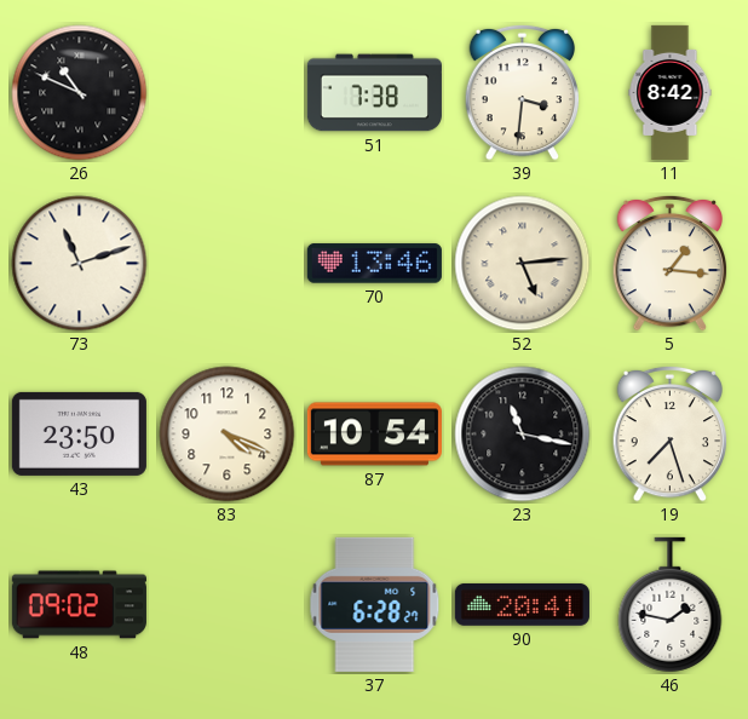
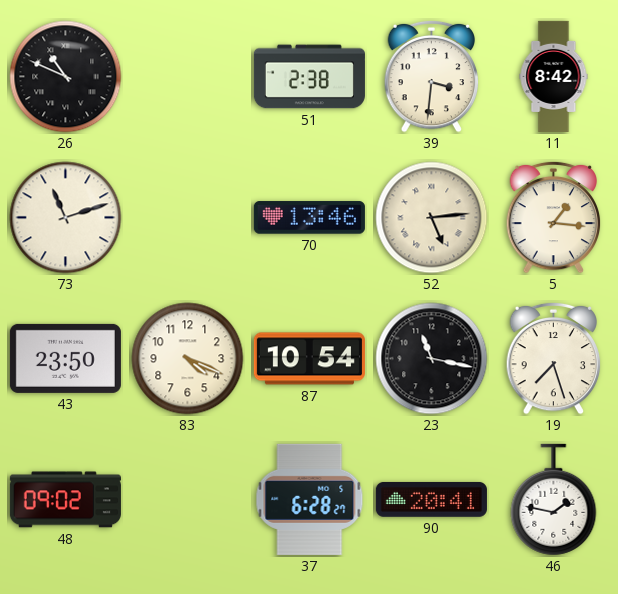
51: 7:38 -> 2:38 (309, 77)
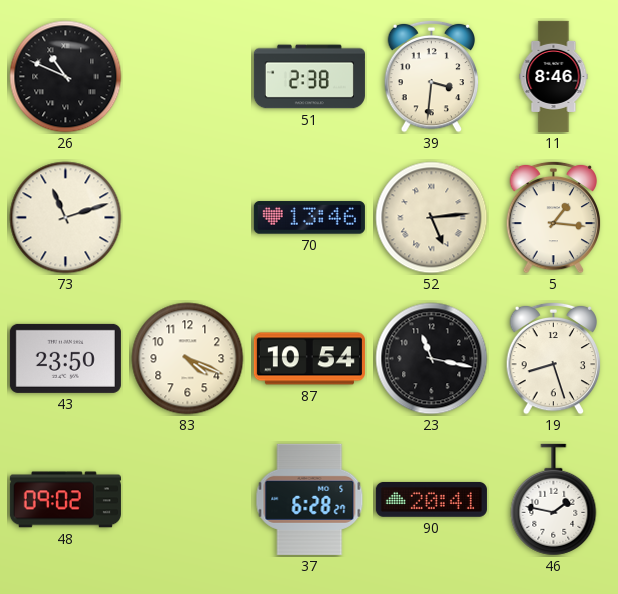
11: 8:42 -> 8:46 (554, 76)
19: 7:27 -> 8:27 (554, 358)
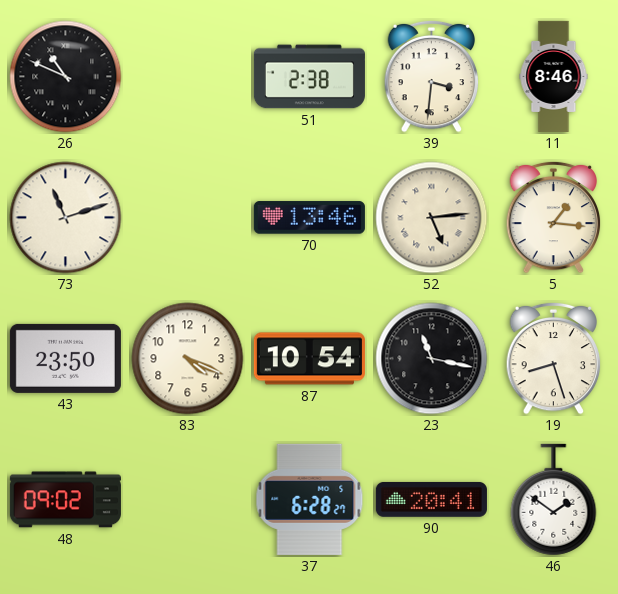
46: 1:47 -> 1:51 (554, 500)
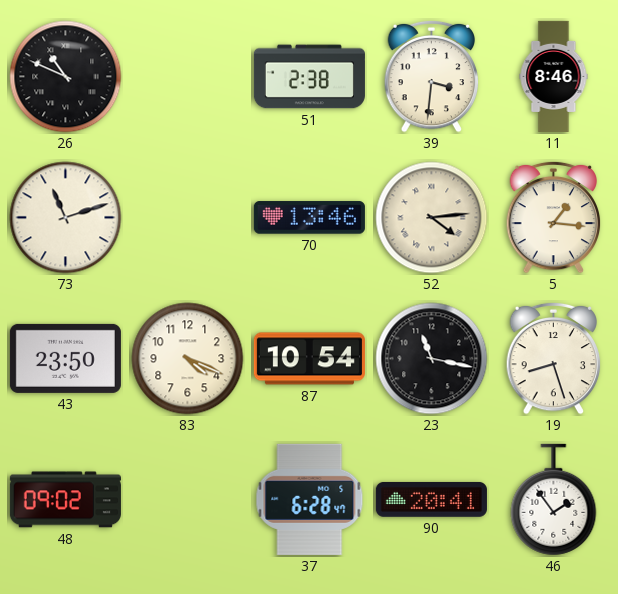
52: 5:14 -> 4:14 (432, 218)
37: 6:28:27 -> 6:28:47 (310, 499)
46: 1:51 -> 1:54 (554, 500)
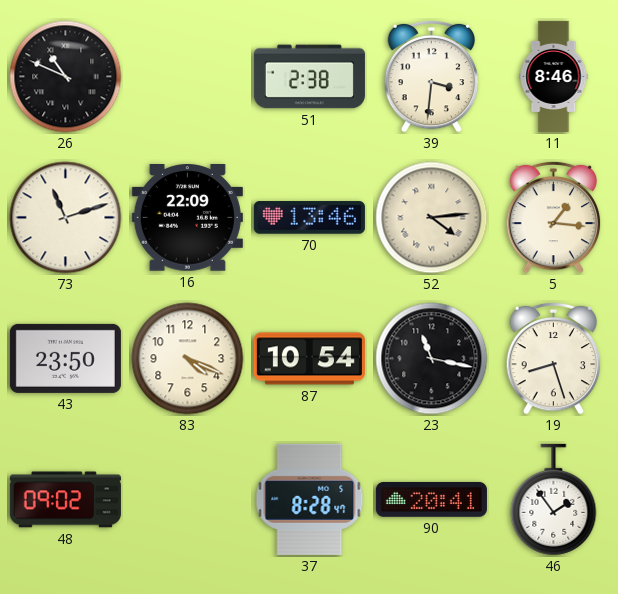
16: none -> 22:09 (187, 218)
37: 6:28 -> 8:28 (310, 499)
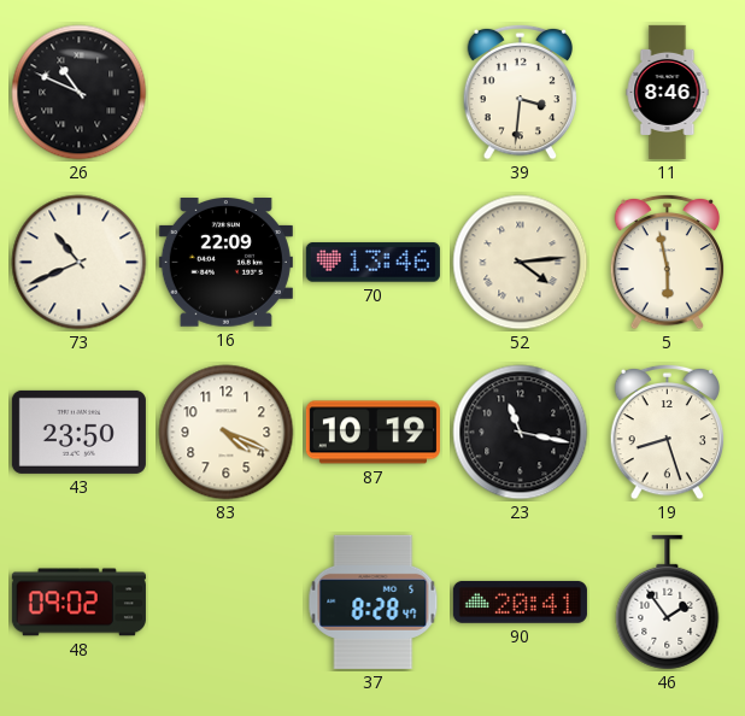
51: 2:38 -> none (309, 77)
73: 11:12 -> 10:41 (80, 263)
5: 1:16 -> 5:58 (668, 262)
87: 10:54 -> 10:19 (372, 433)
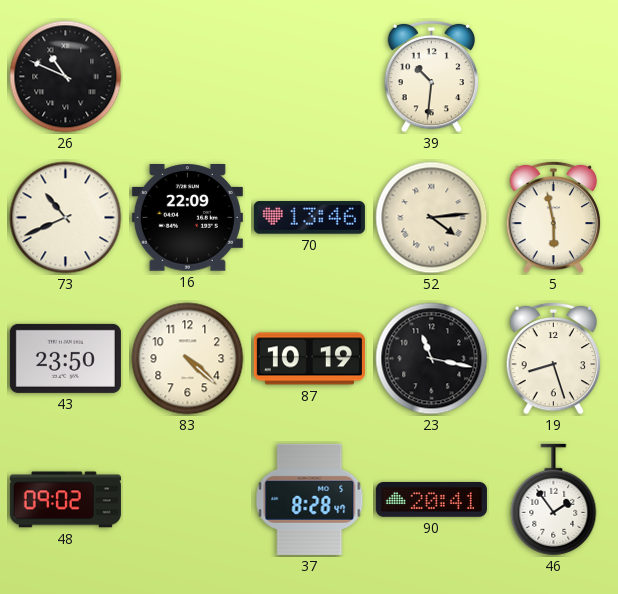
39: 3:31 -> 10:31 (432, 76)
11: 8:46 -> none (668, 92)
83: 4:19 -> 4:22 (188, 359)
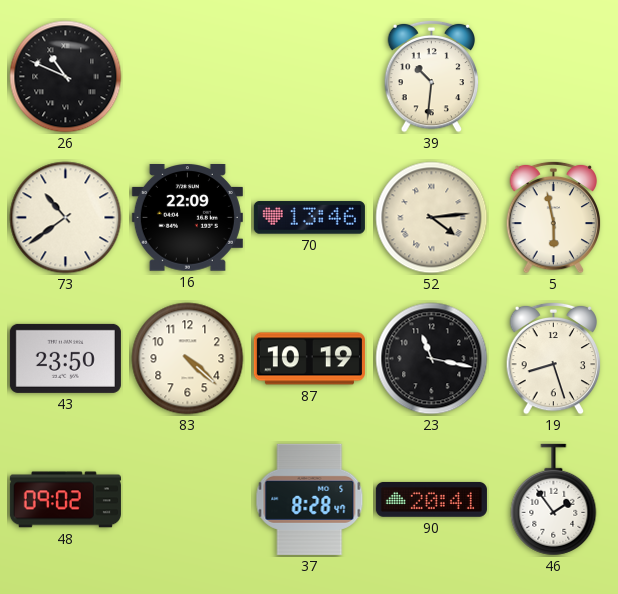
73: 10:41 -> 10:39 (66, 218)
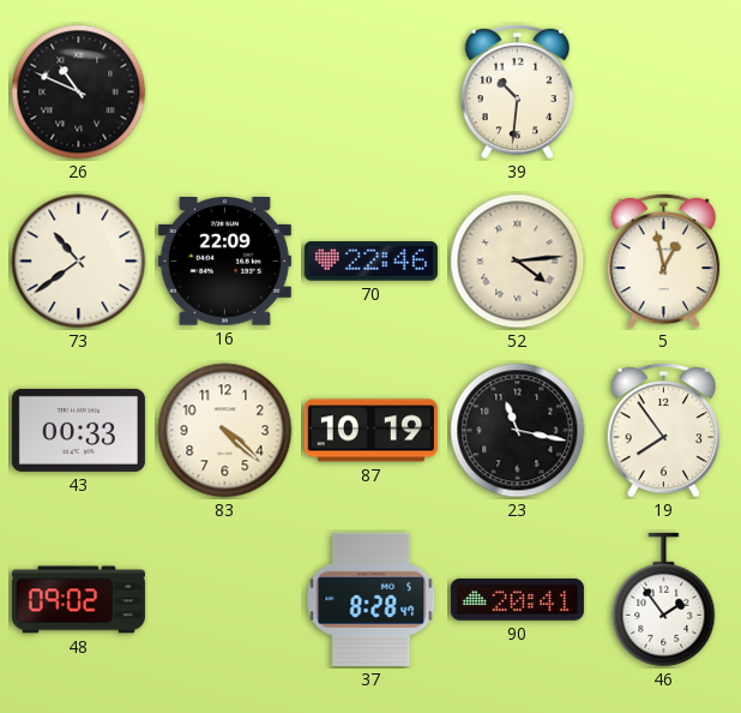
70: 13:46 -> 22:46 (370, 262)
5: 5:58 -> 12:58 (664, 260)
43: 23:50 -> 00:33 (78, 430)
19: 8:27 -> 7:54 (664, 430)
